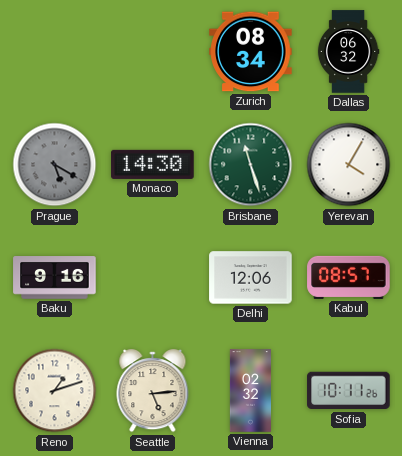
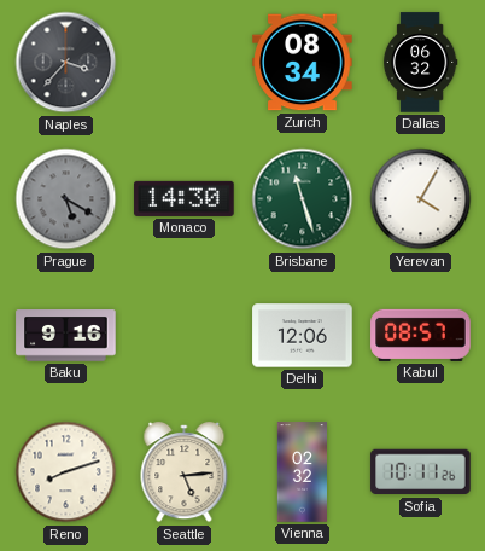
Naples: none -> 3:37 (66, 63)
Reno: 1:12 -> 8:12 (66, 472)
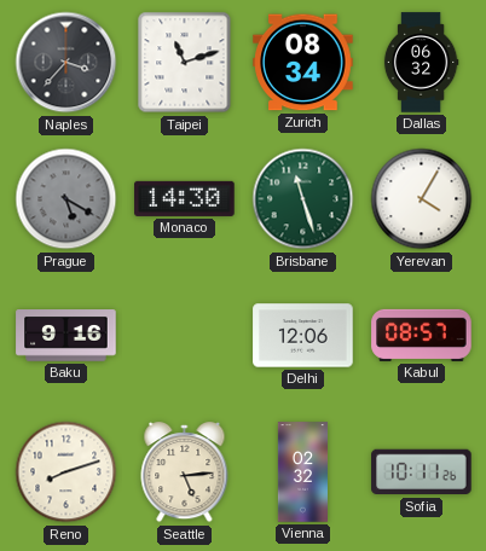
Taipei: none -> 11:12 (185, 63)
